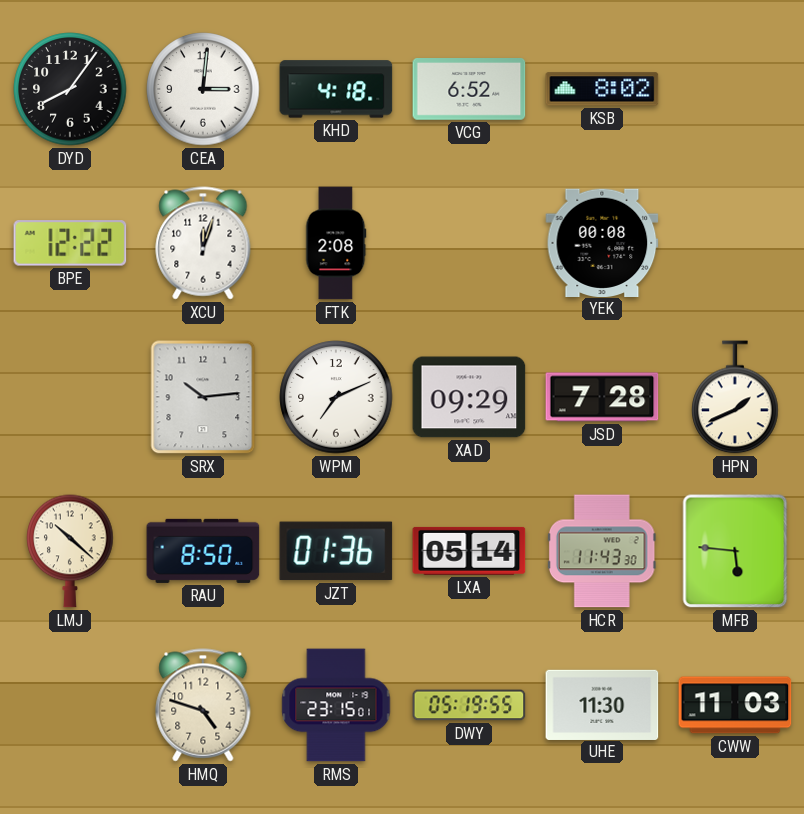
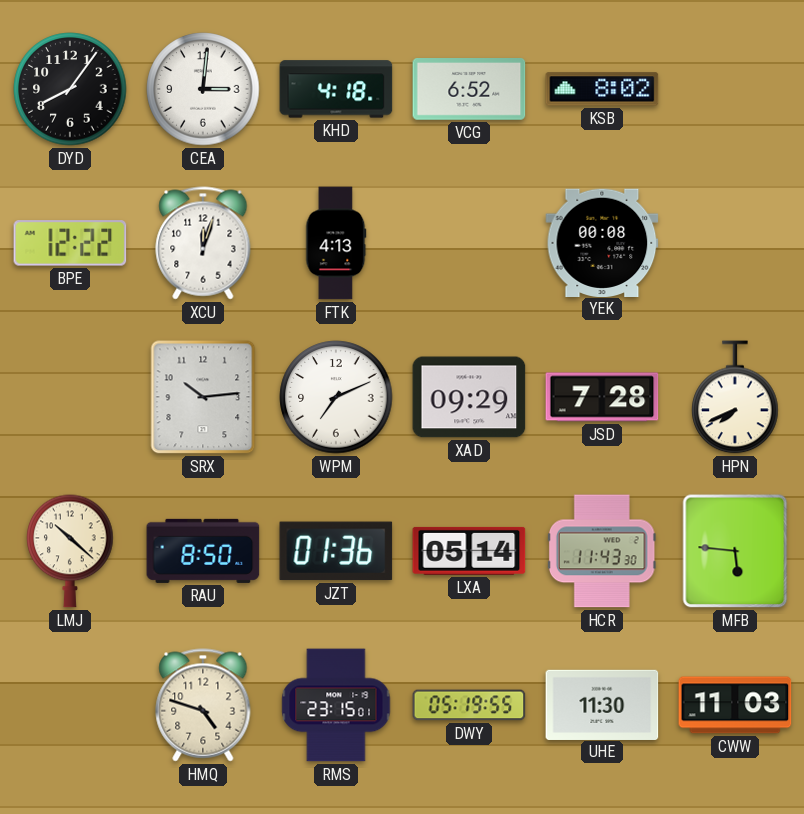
FTK: 2:08 -> 4:13 (336, 243)
HPN: 1:41 -> 7:41 (735, 397)
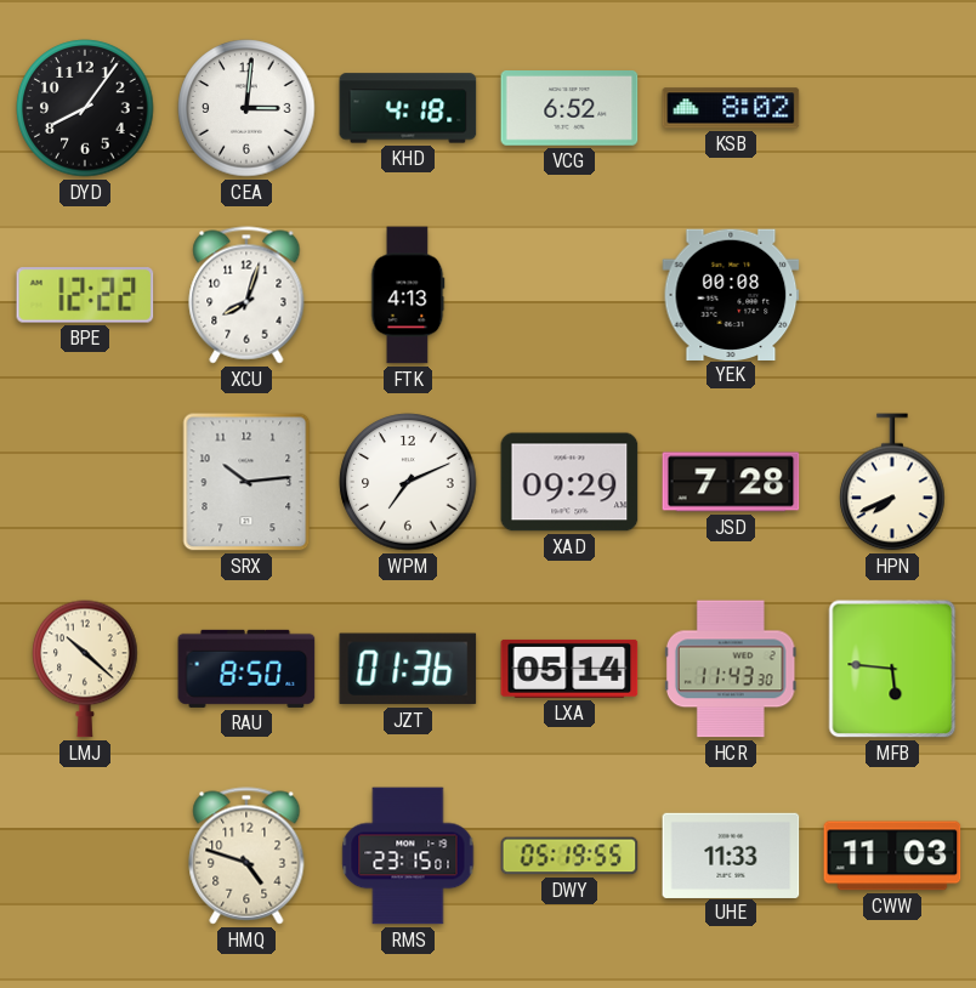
XCU: 12:03 -> 8:03 (246, 295)
UHE: 11:30 -> 11:33 (731, 854)
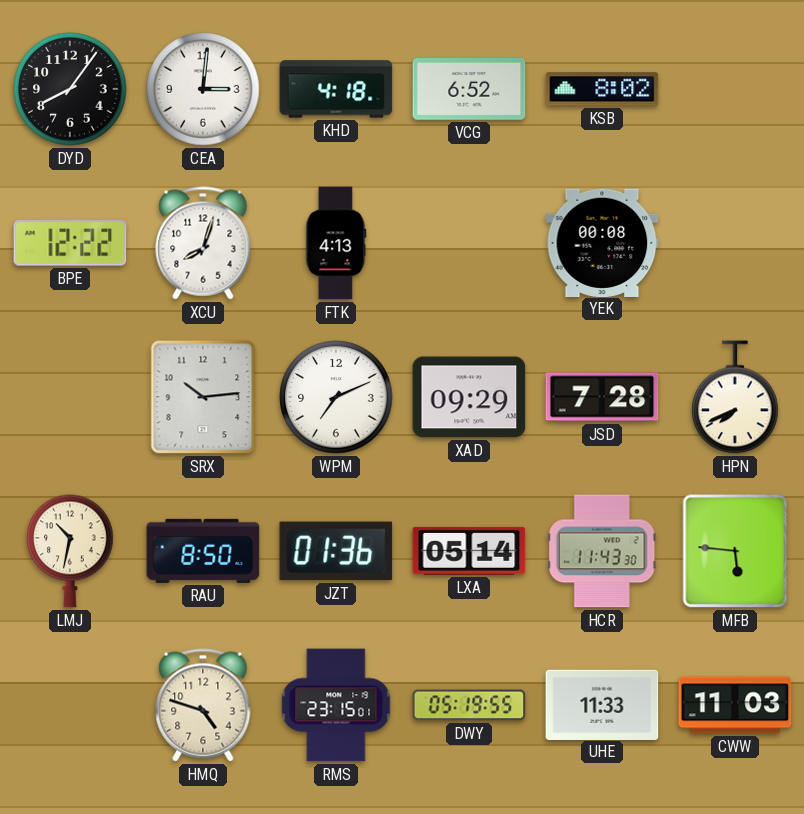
LMJ: 10:22 -> 10:32 (70, 551)
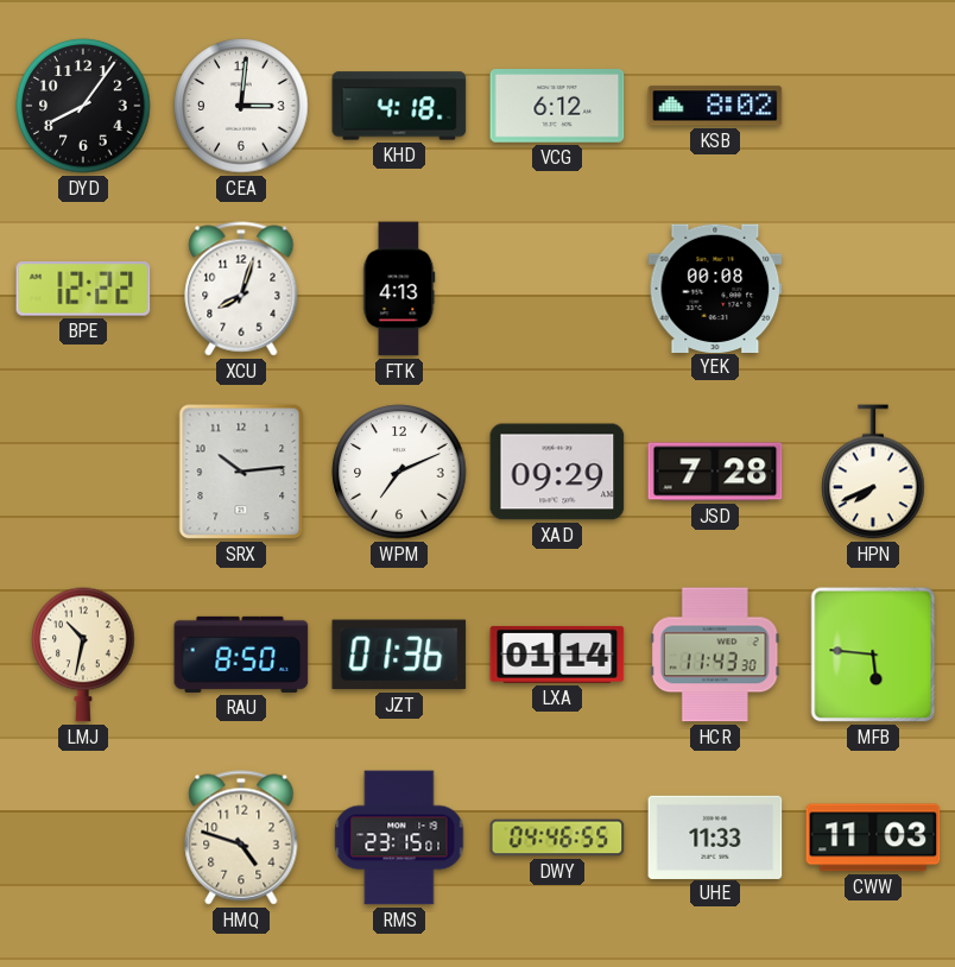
VCG: 6:52 -> 6:12 (557, 107)
LXA: 05:14 -> 01:14 (557, 655)
DWY: 05:19 -> 04:46 (557, 838)
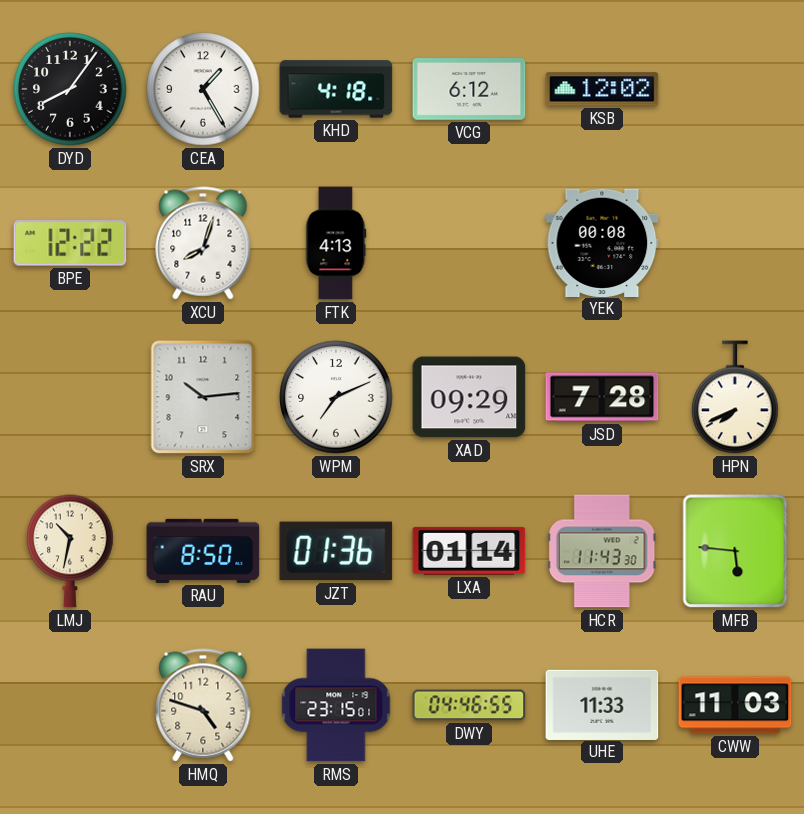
CEA: 3:01 -> 1:25 (203, 89)
KSB: 8:02 -> 12:02 (602, 89)
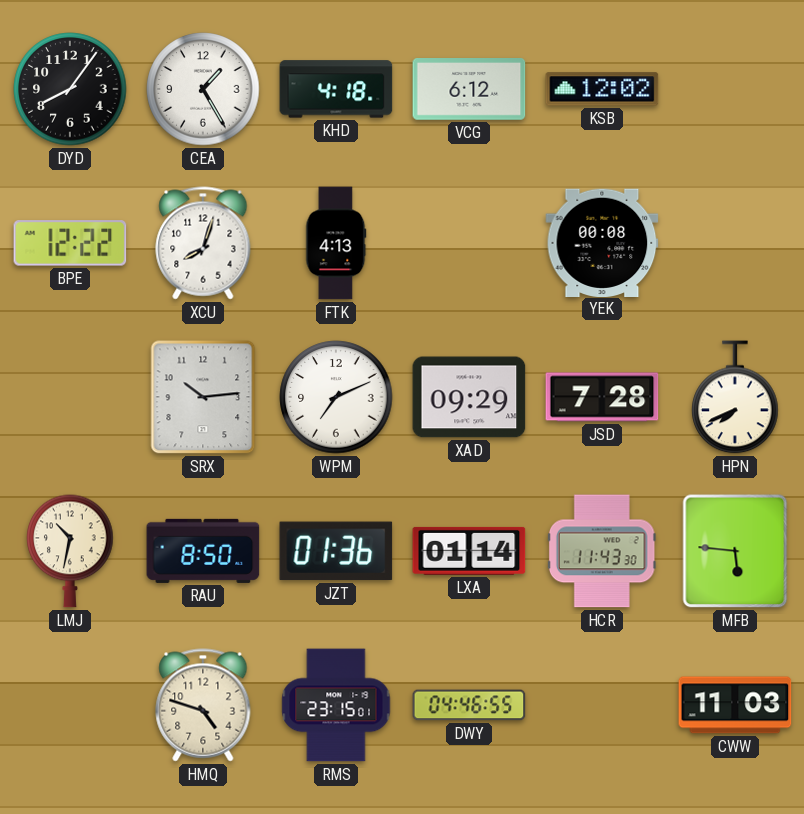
UHE: 11:33 -> none (602, 704)
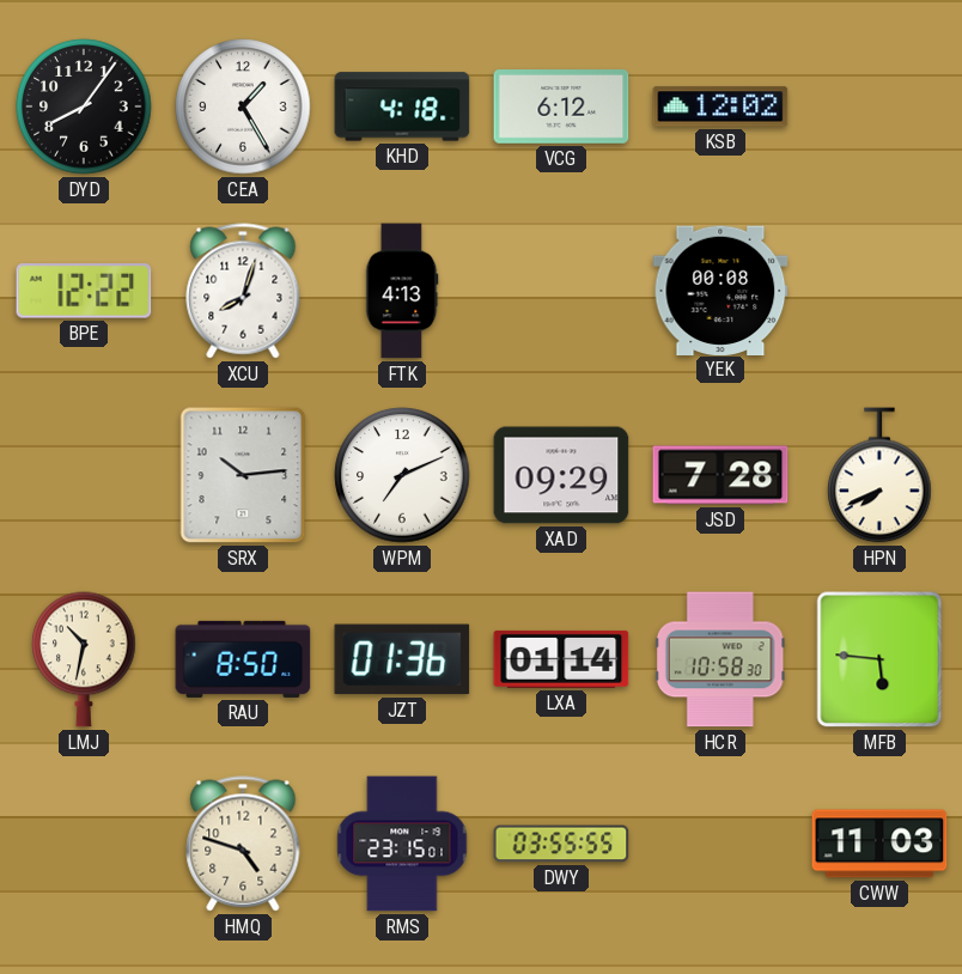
HCR: 11:43 -> 10:58 (720, 659)
DWY: 04:46 -> 03:55 (561, 844)
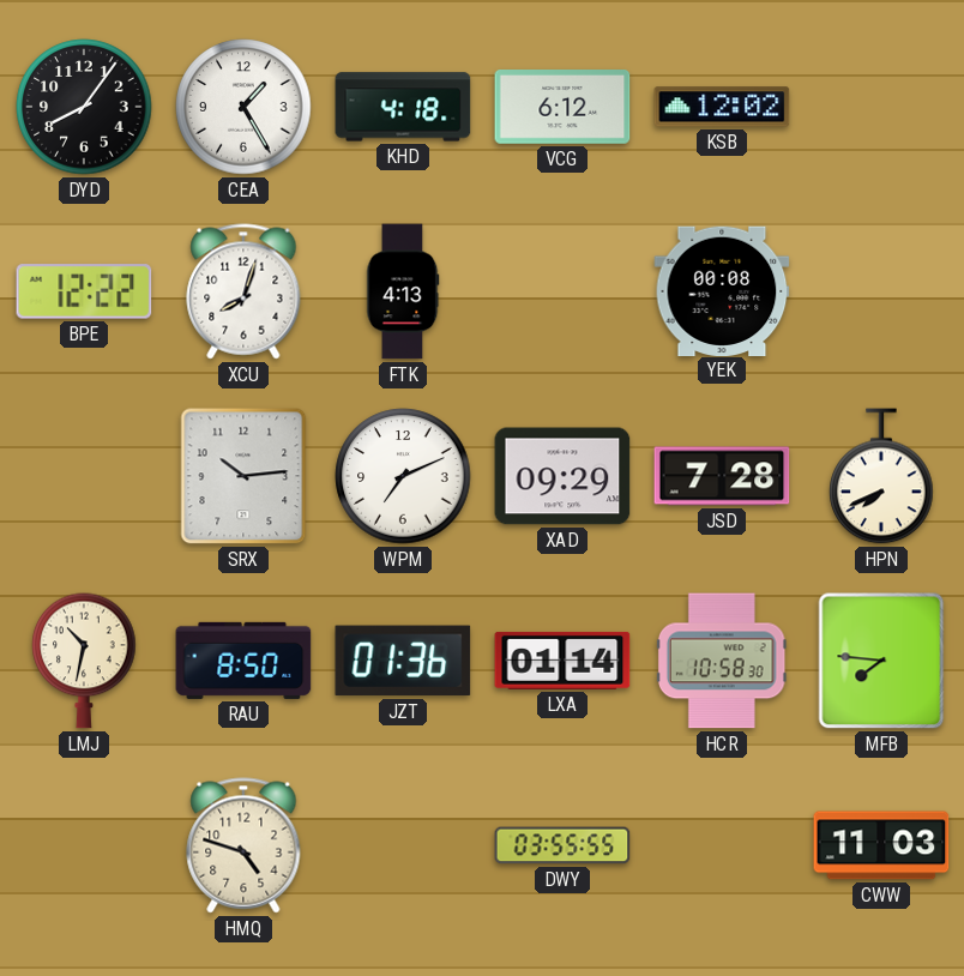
MFB: 5:46 -> 7:46 (881, 661)
RMS: 23:15 -> none (402, 844)
